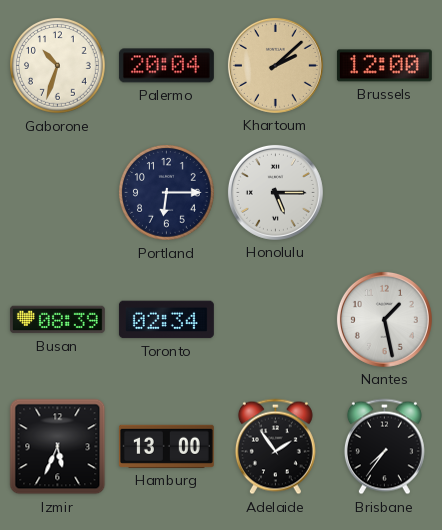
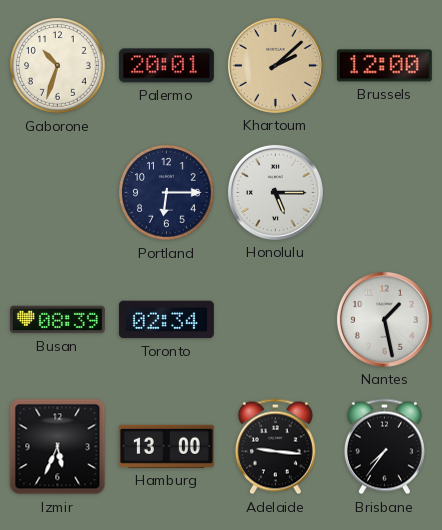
Palermo: 20:04 -> 20:01 (166, 66)
Adelaide: 1:54 -> 9:16 (275, 447)
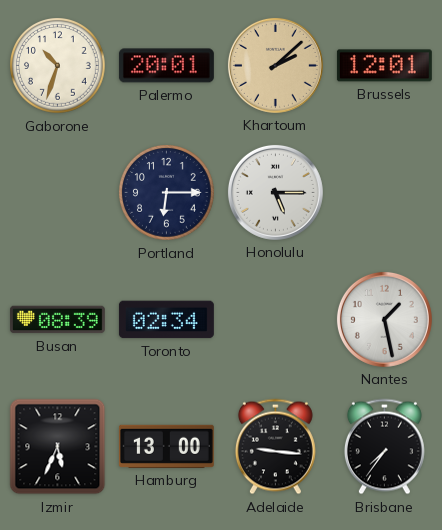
Brussels: 12:00 -> 12:01 (384, 66)
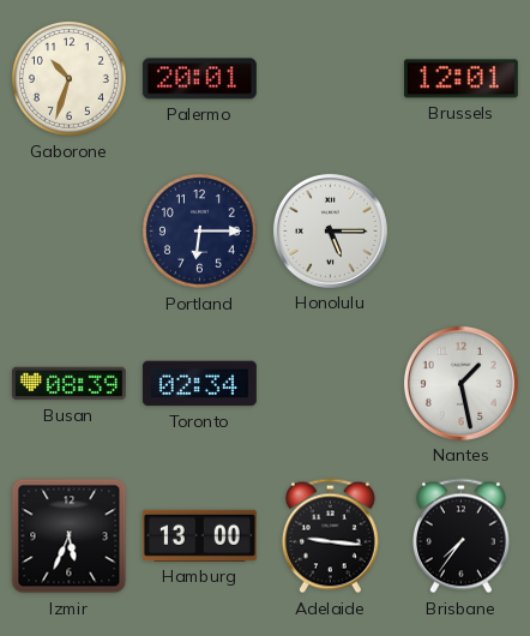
Khartoum: 2:08 -> none (275, 65)
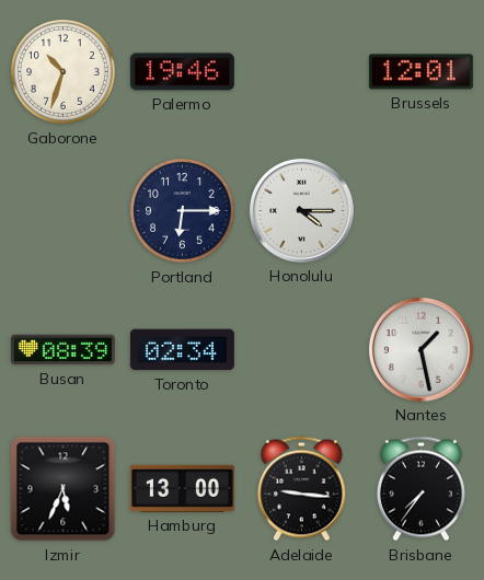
Palermo: 20:01 -> 19:46 (182, 72)
Honolulu: 5:15 -> 4:15 (301, 210)
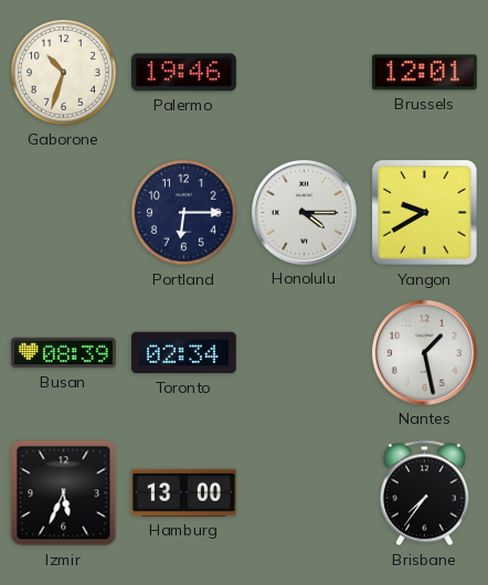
Yangon: none -> 9:40 (425, 213)
Adelaide: 9:16 -> none (301, 489)
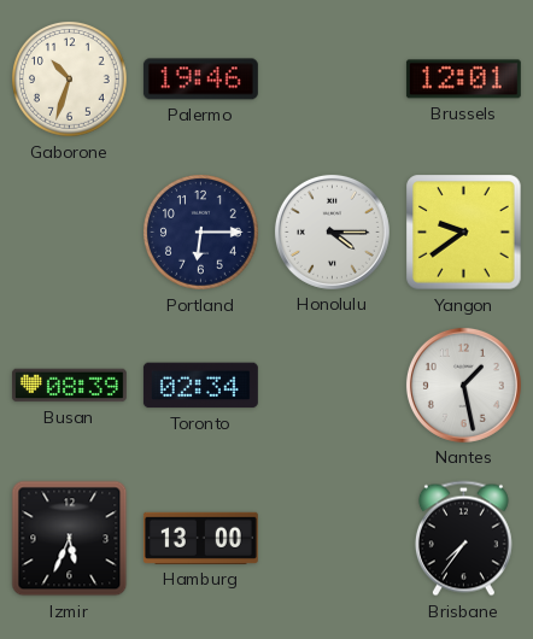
Yangon: 9:40 -> 9:39 (464, 233)
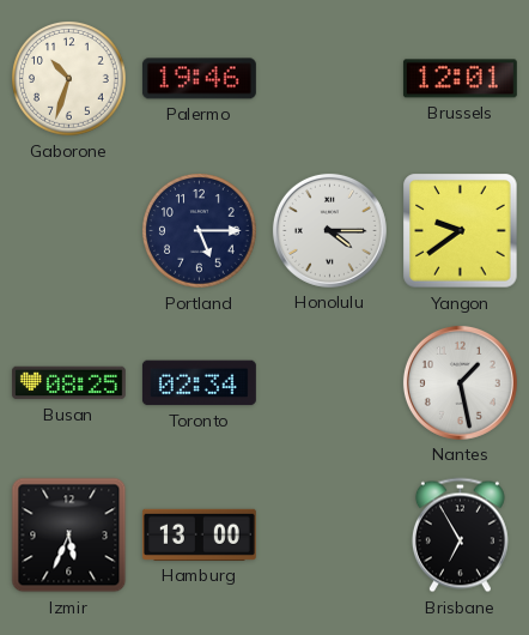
Portland: 6:15 -> 5:15 (200, 231)
Busan: 08:39 -> 08:25 (68, 383)
Brisbane: 7:36 -> 6:55 (460, 536)
